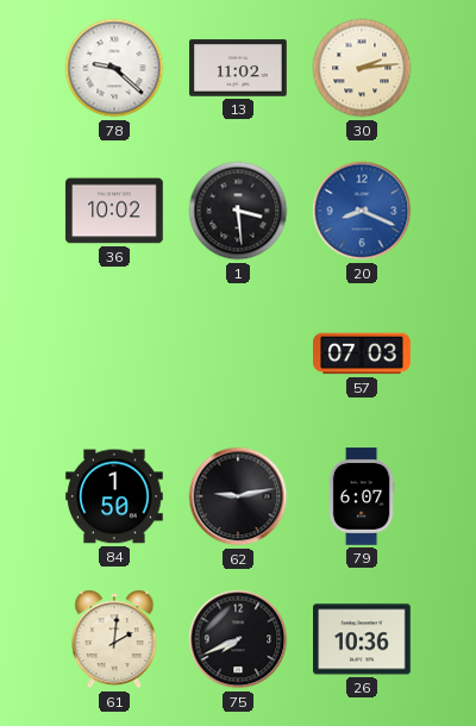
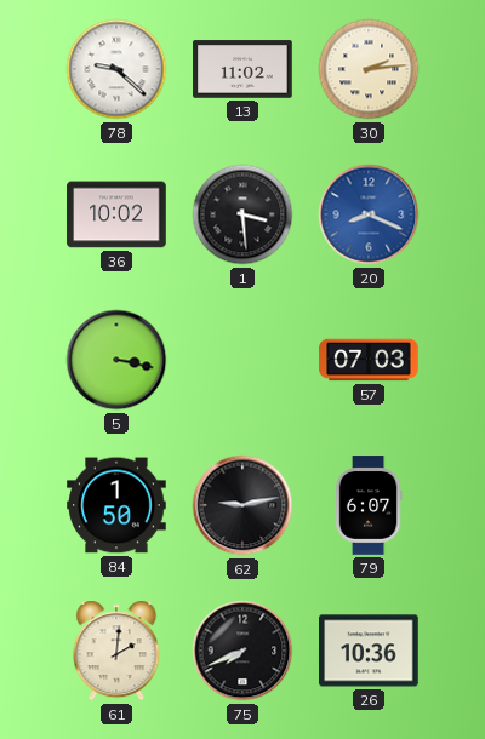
5: none -> 3:17 (116, 360)
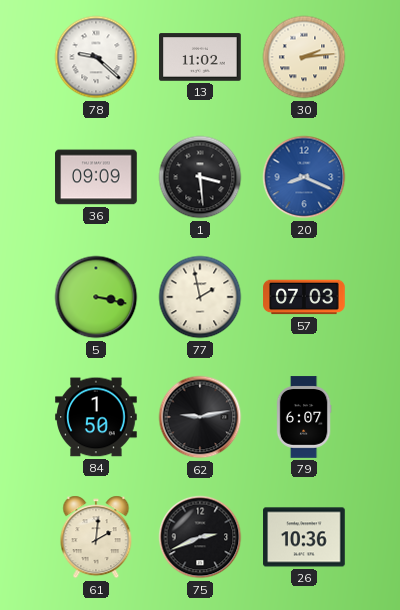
36: 10:02 -> 09:09 (96, 177)
77: none -> 1:58 (200, 297)
75: 7:41 -> 2:41 (200, 537)
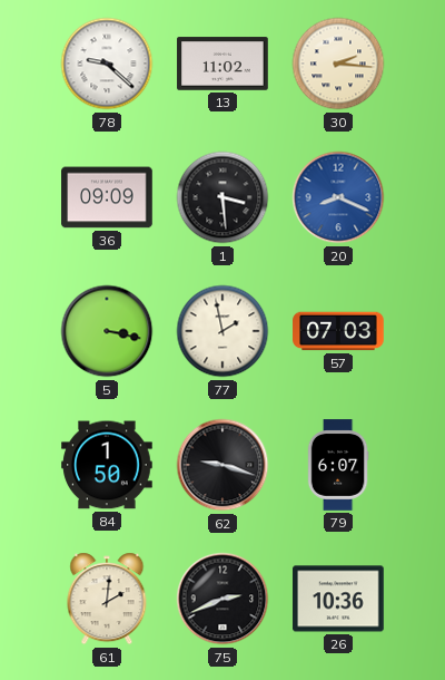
30: 2:14 -> 2:16 (338, 64)
62: 9:13 -> 9:18 (222, 465)
